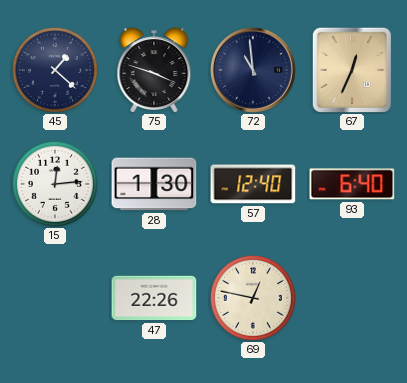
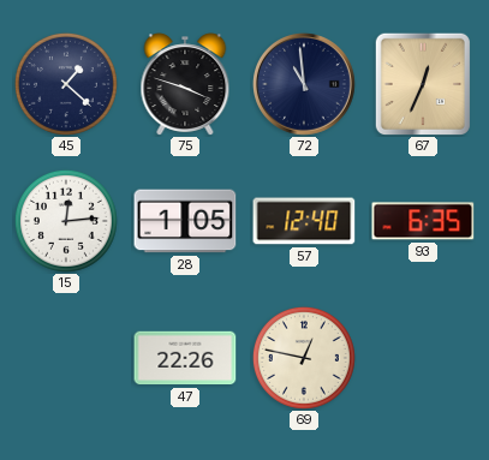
28: 1:30 -> 1:05 (185, 221)
93: 6:40 -> 6:35 (423, 221)
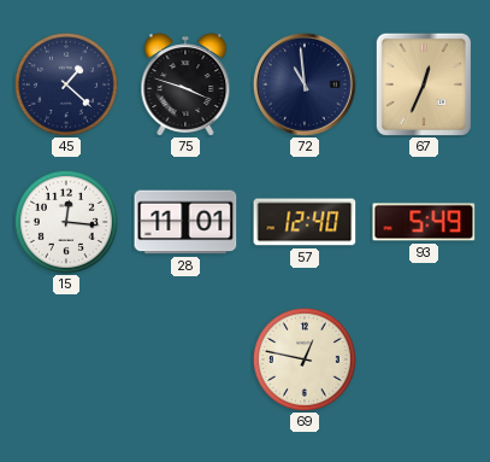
15: 12:14 -> 12:16 (66, 222)
28: 1:05 -> 11:01 (185, 222)
93: 6:35 -> 5:49 (424, 222)
47: 22:26 -> none (185, 358)
